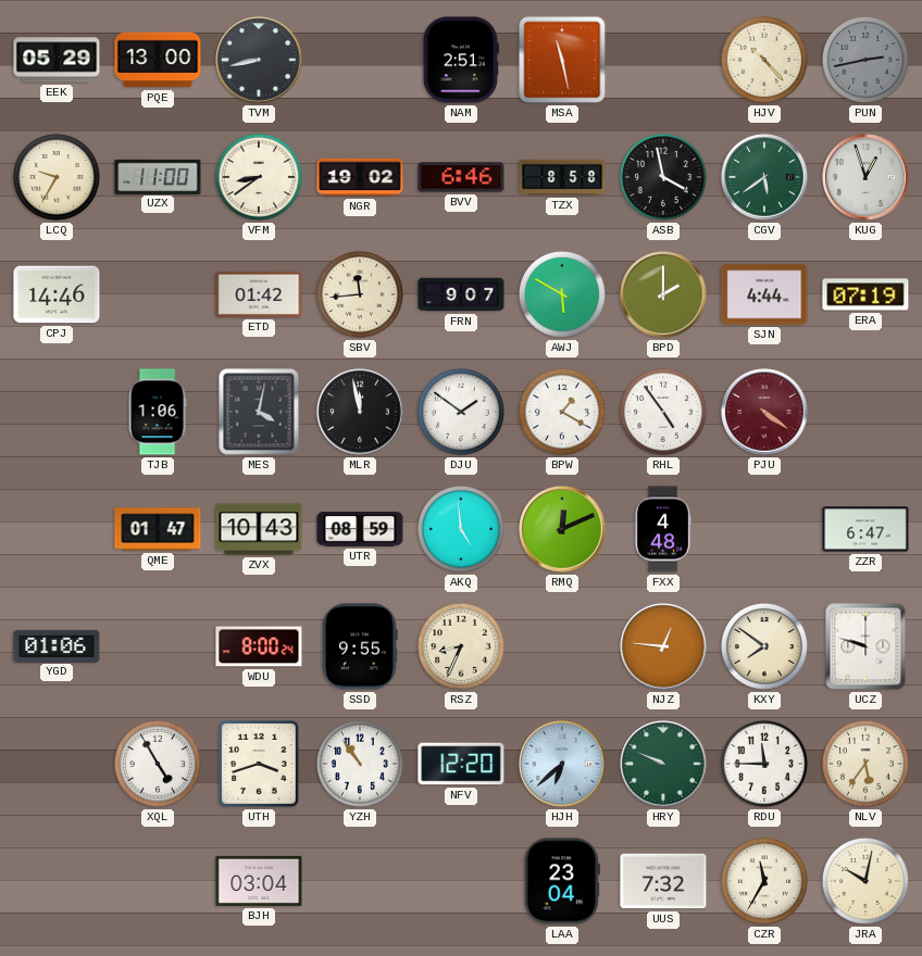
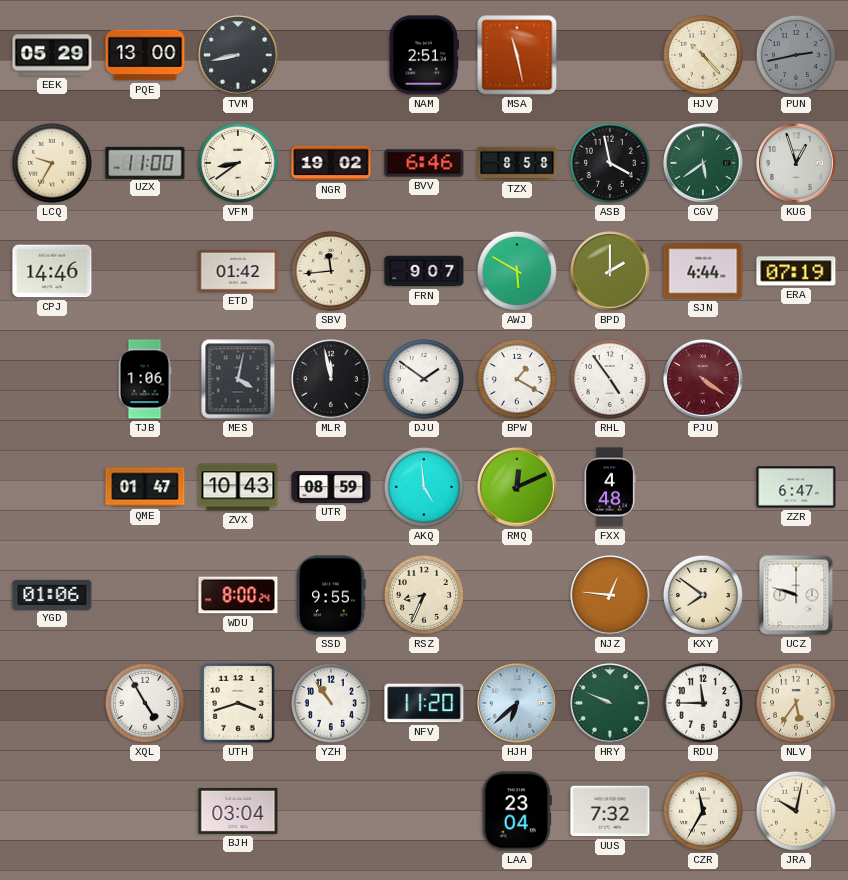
NFV: 12:20 -> 11:20 (424, 703)
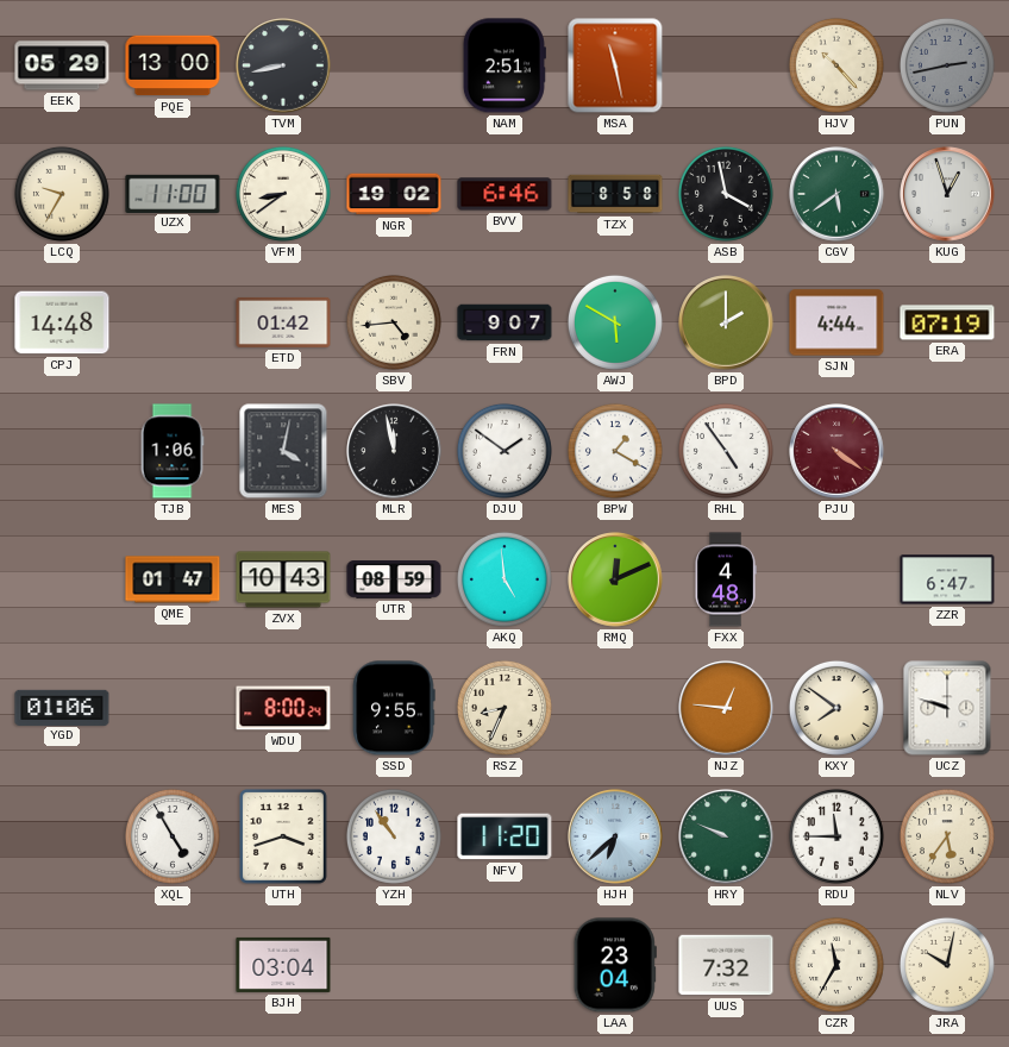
CPJ: 14:46 -> 14:48 (62, 322)
SBV: 11:44 -> 4:44 (394, 322)
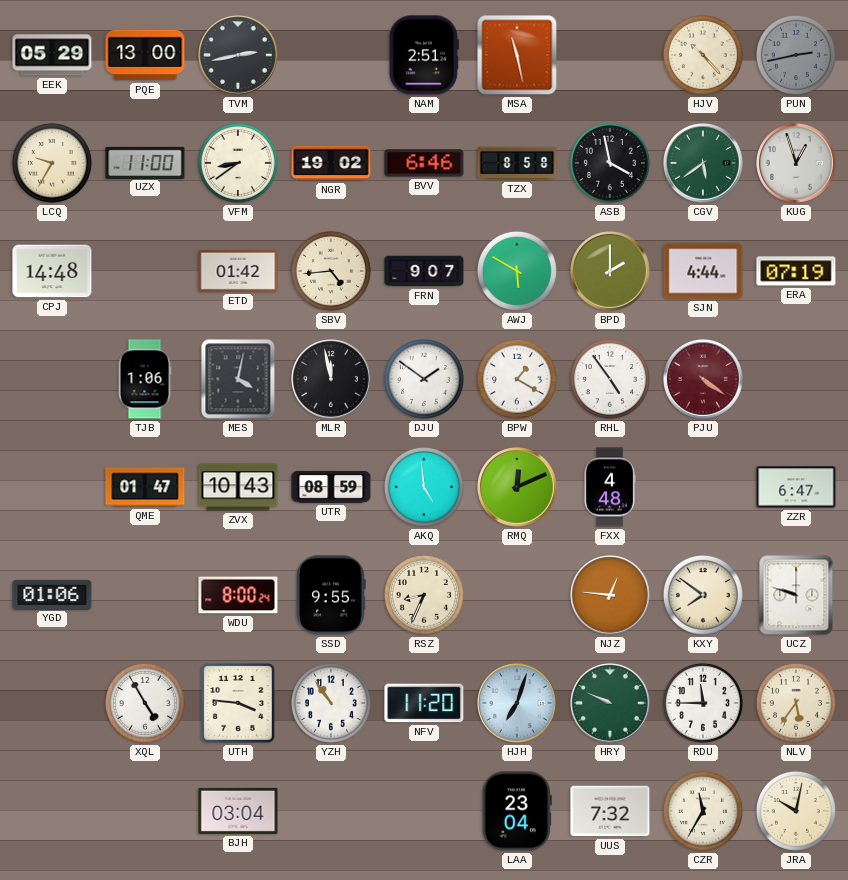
TVM: 8:43 -> 2:43 (238, 55)
UTH: 3:42 -> 3:46 (239, 704)
HJH: 6:38 -> 7:03 (517, 703)
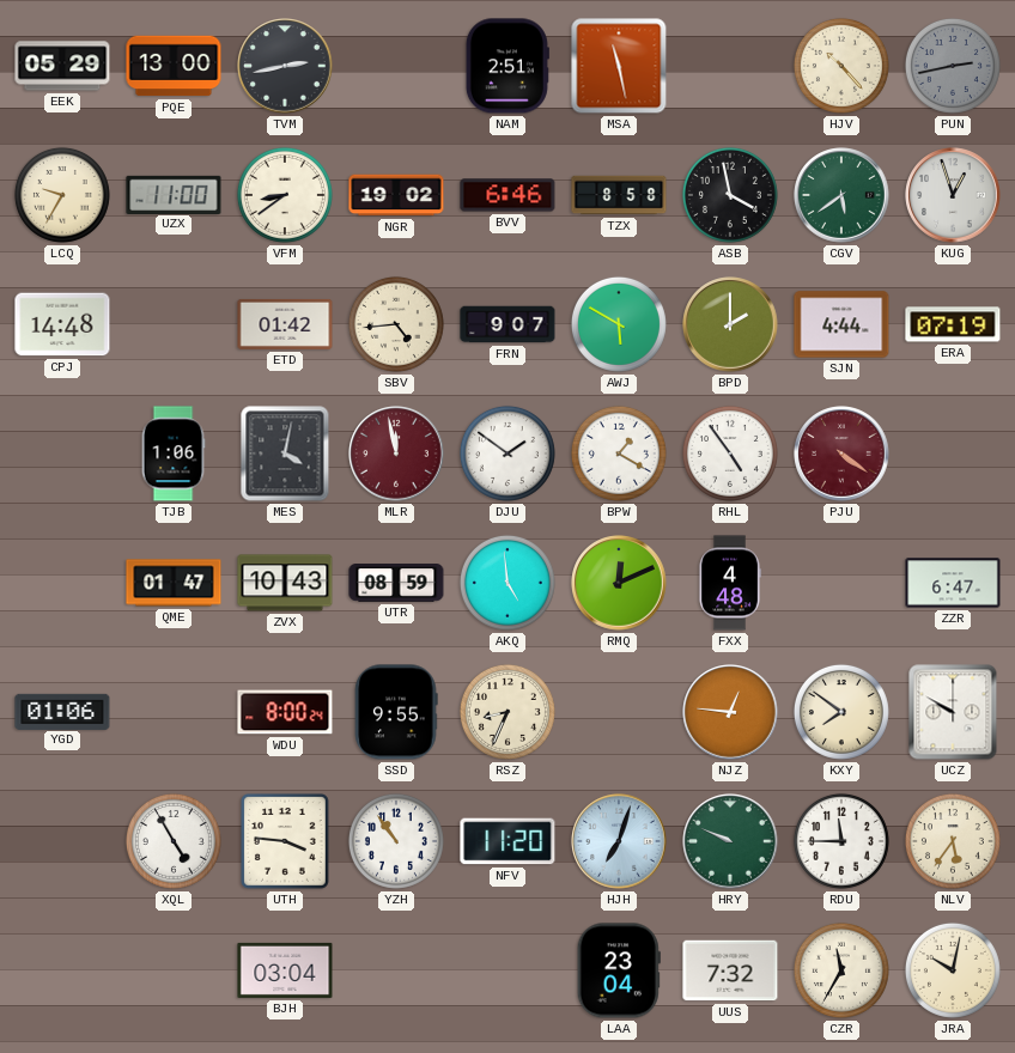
MLR dial: black -> burgundy (396, 454)
UCZ: 9:48 -> 9:50 (953, 712)
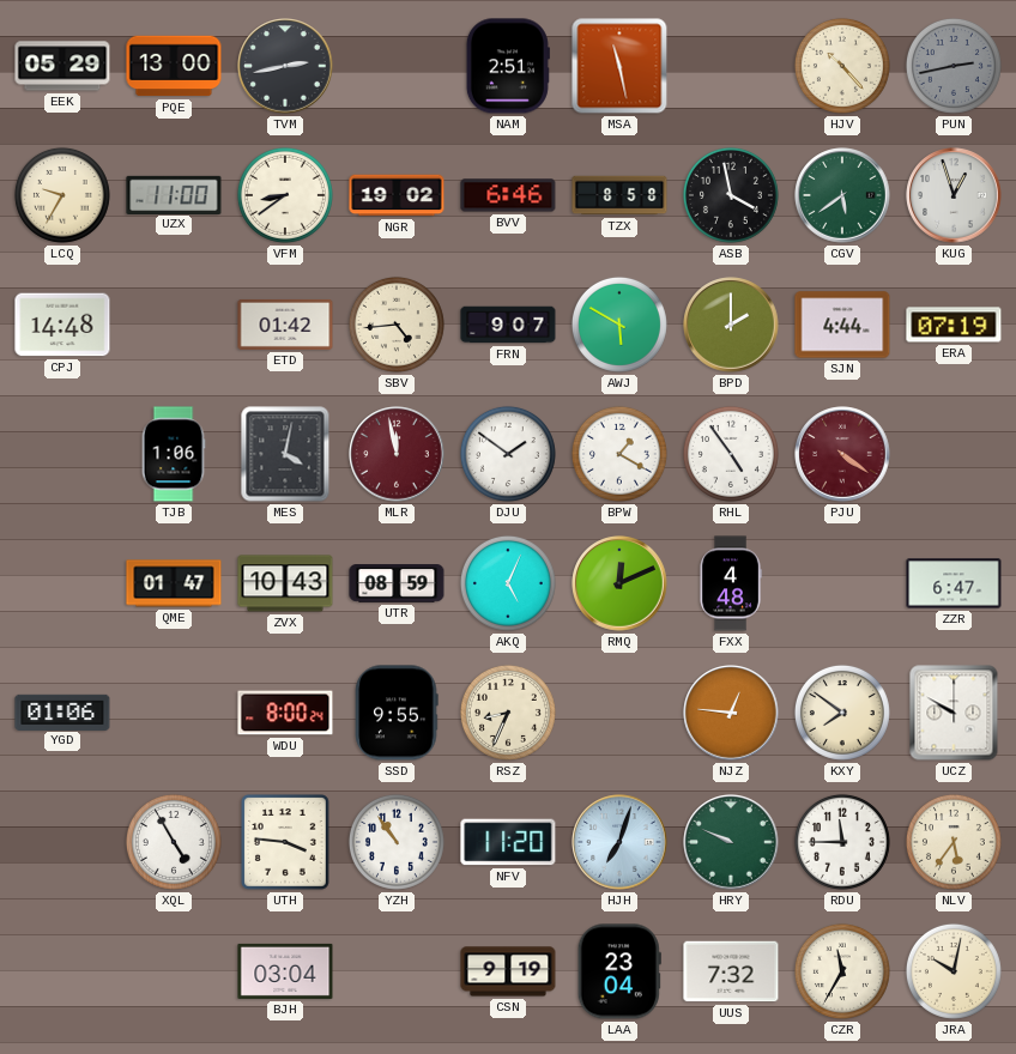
AKQ: 4:59 -> 5:04 (508, 583)
CSN: none -> 9:19 (508, 971)
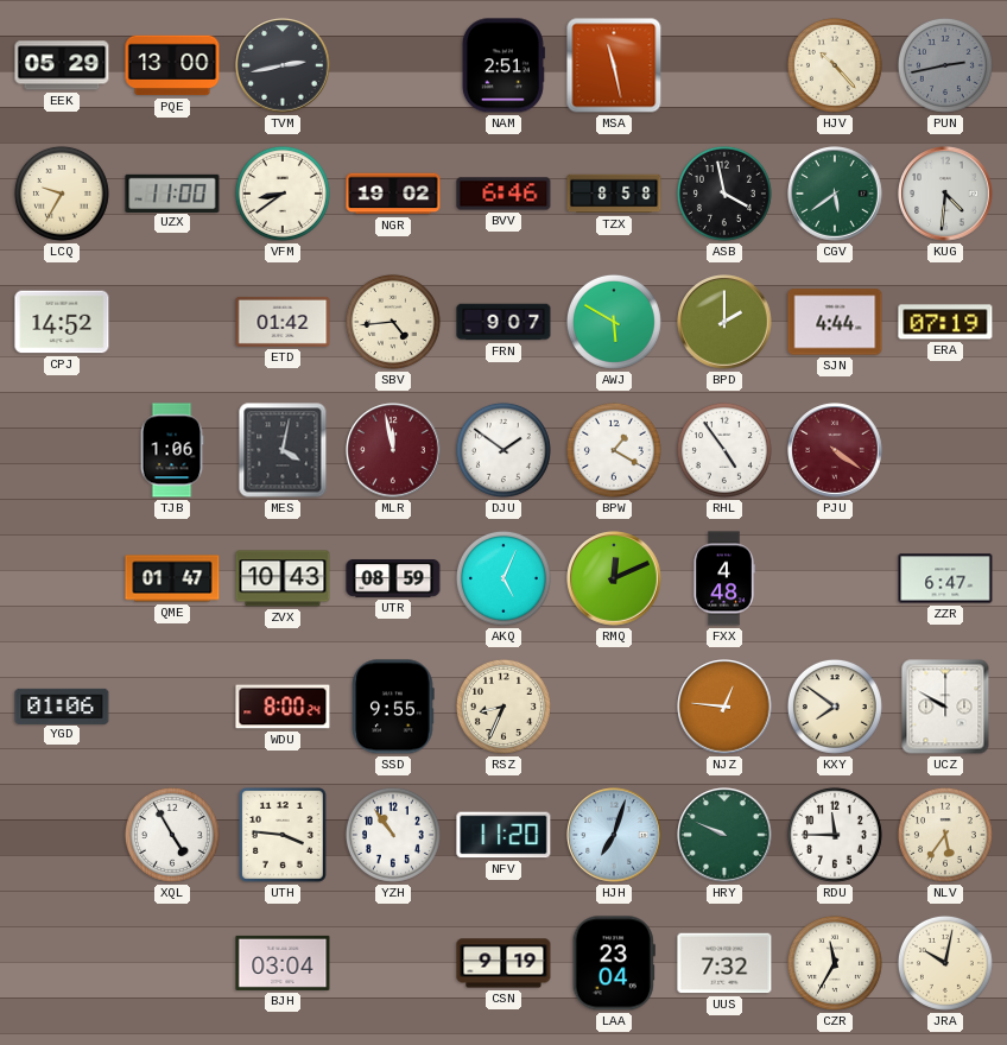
KUG: 12:57 -> 4:31 (945, 194)
CPJ: 14:48 -> 14:52 (62, 322)
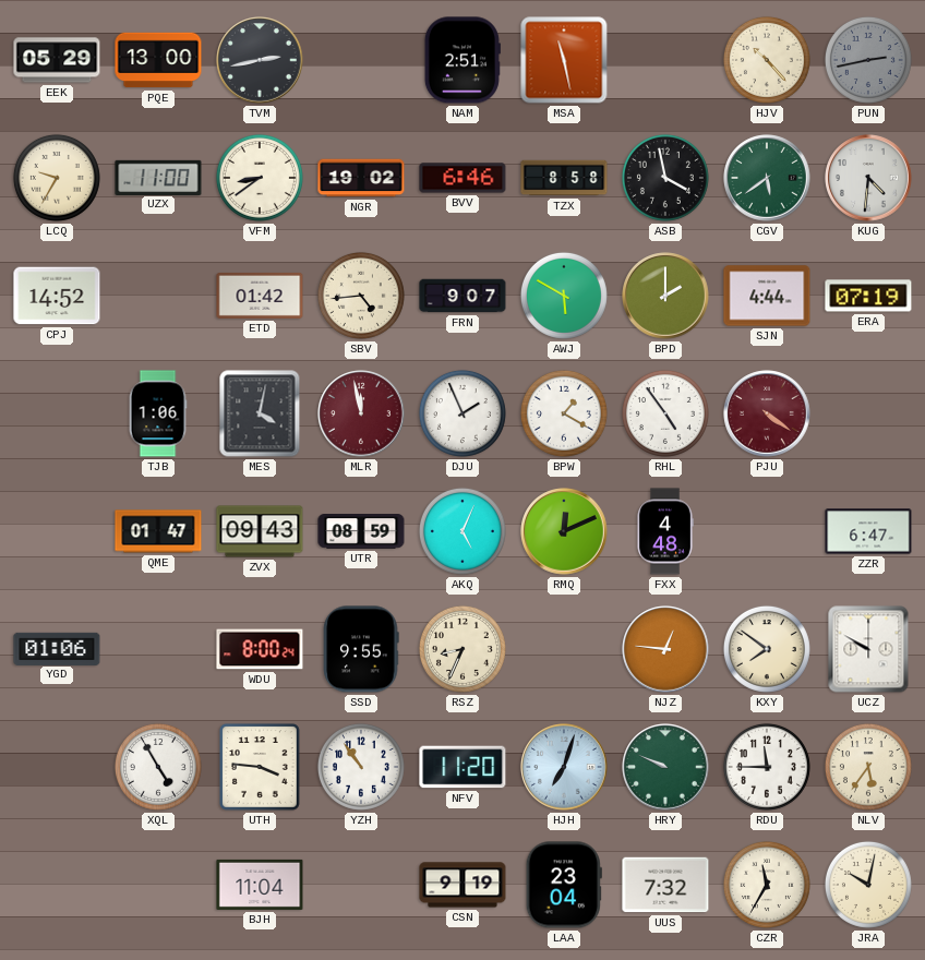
DJU: 1:51 -> 1:56 (463, 413)
ZVX: 10:43 -> 09:43 (260, 531)
BJH: 03:04 -> 11:04 (260, 885)
